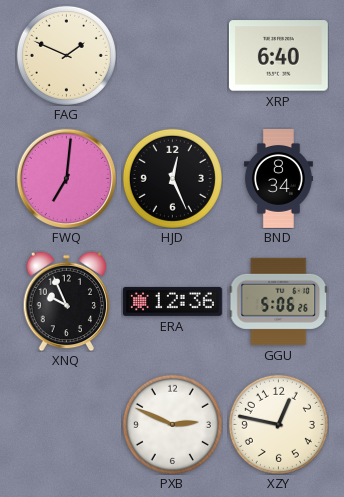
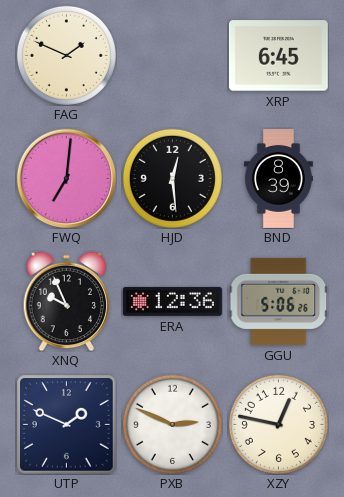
XRP: 6:40 -> 6:45 (278, 56)
HJD: 12:26 -> 12:29 (172, 178)
BND: 8:34 -> 8:39 (278, 179)
UTP: none -> 1:49 (66, 424)
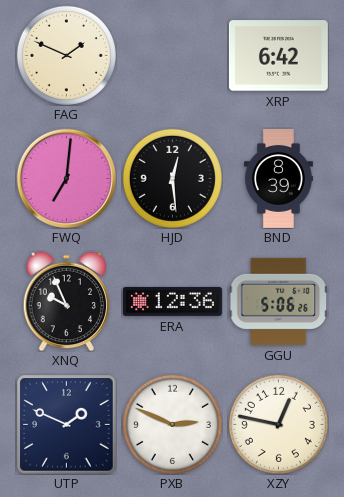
XRP: 6:45 -> 6:42 (278, 56)
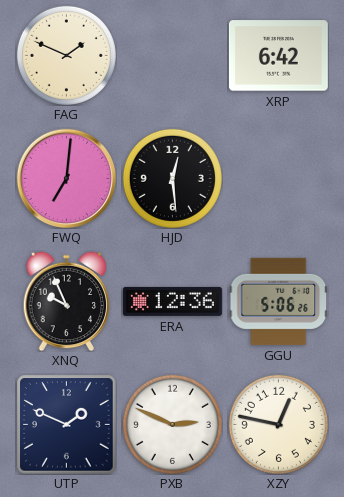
BND: 8:39 -> none (278, 179)
